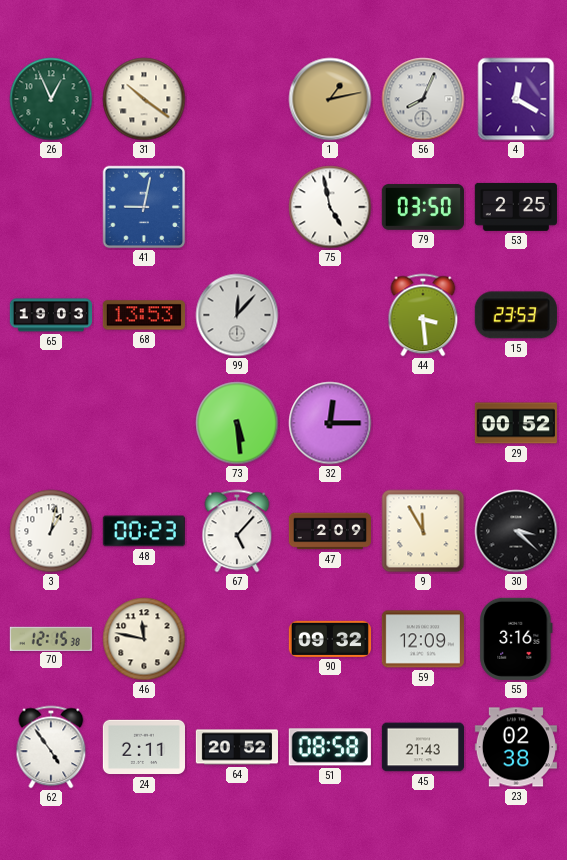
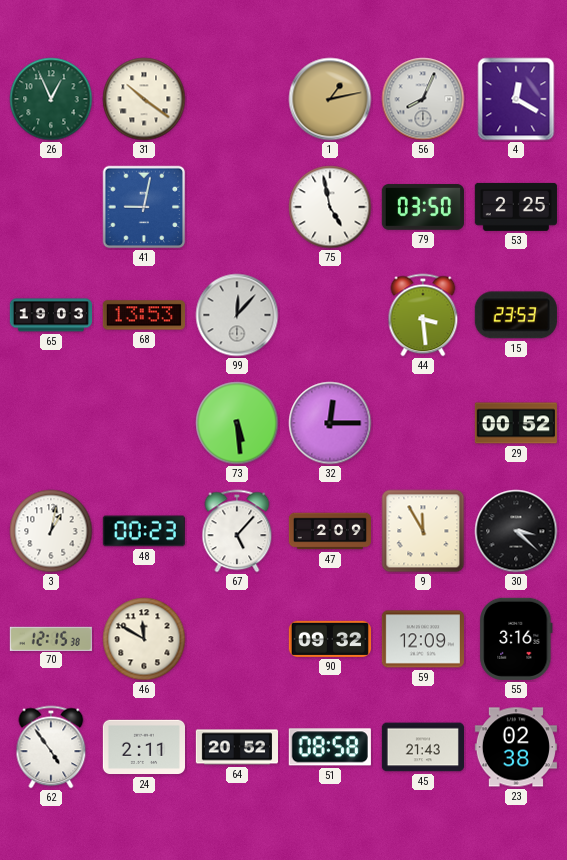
46: 11:47 -> 11:50 (144, 639)
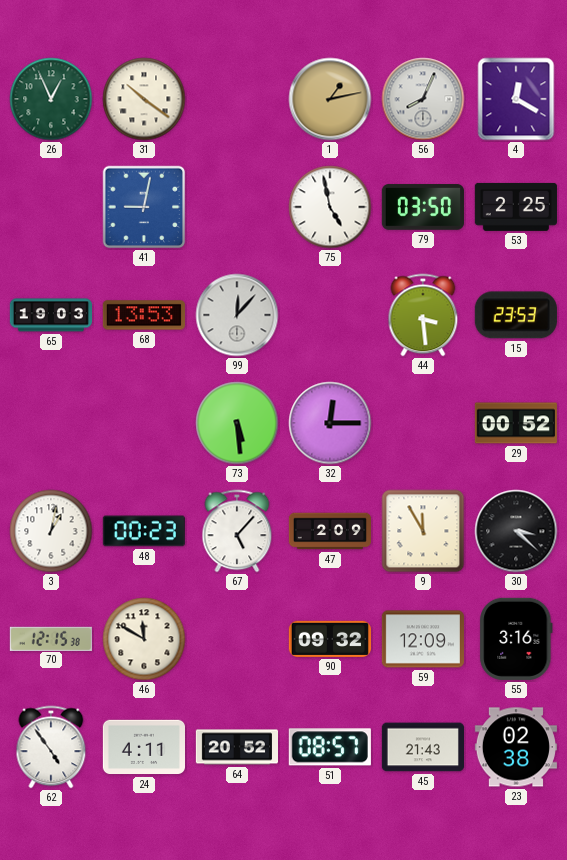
24: 2:11 -> 4:11 (143, 747)
51: 08:58 -> 08:57 (330, 747)
